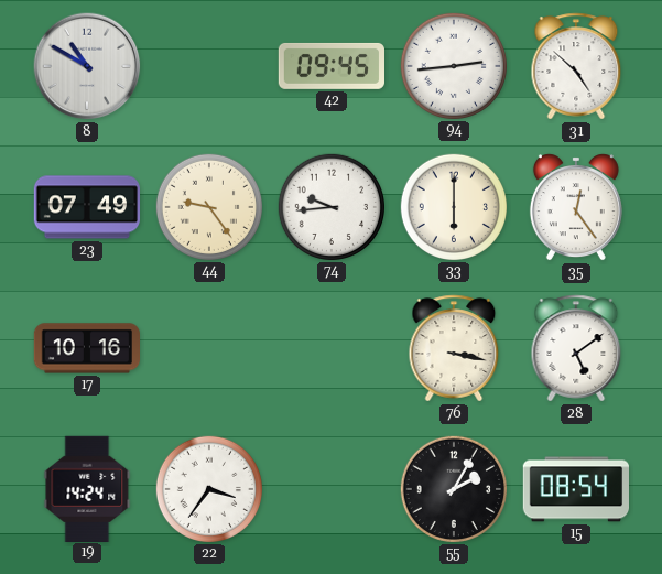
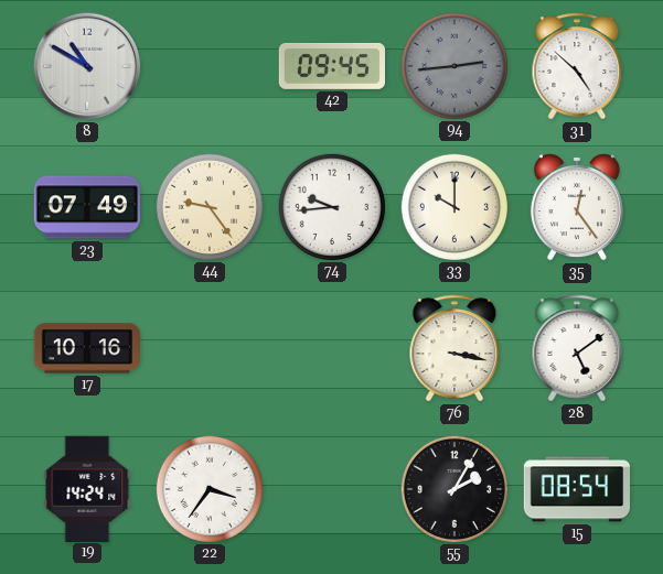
94 dial: white -> grey (453, 65)
33: 6:00 -> 10:00 (453, 206)
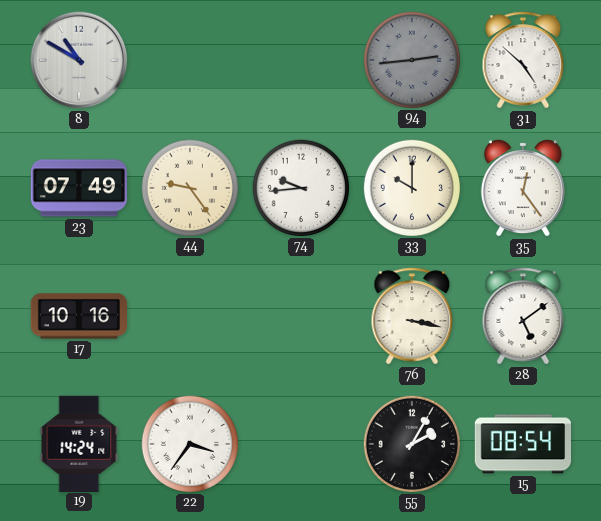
42: 09:45 -> none (331, 66)
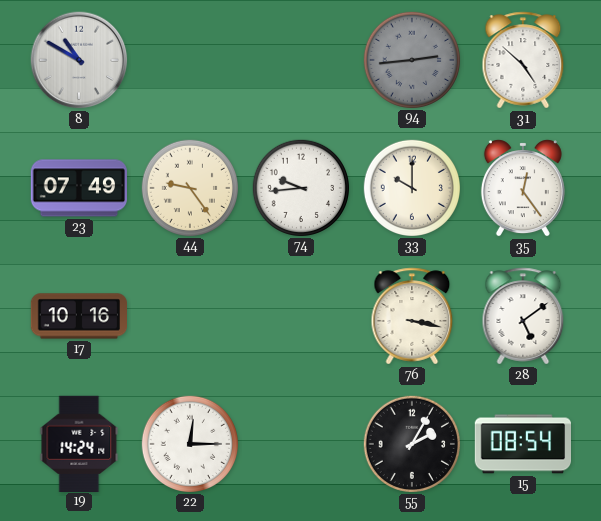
22: 3:36 -> 12:15 (189, 443)
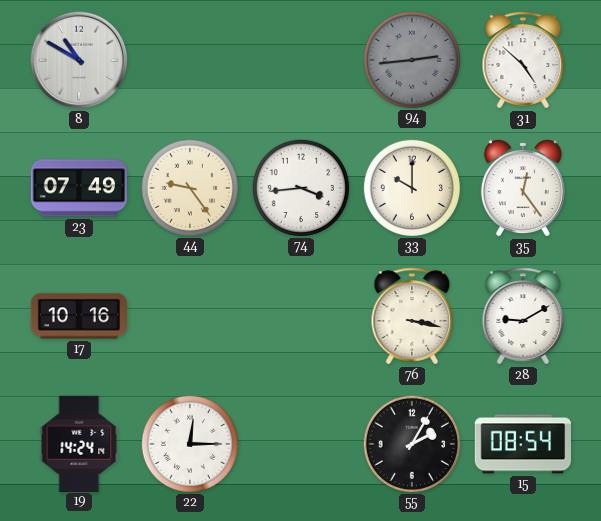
74: 9:44 -> 3:44 (300, 187)
28: 5:09 -> 9:10 (523, 316)
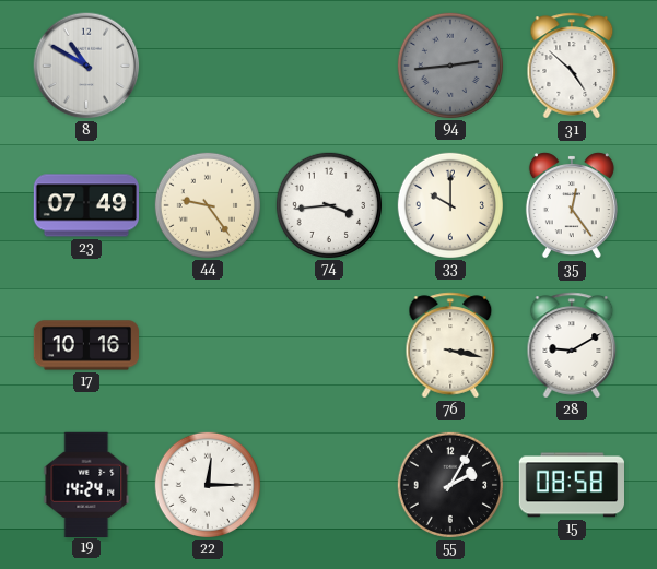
15: 08:54 -> 08:58 (571, 485)
